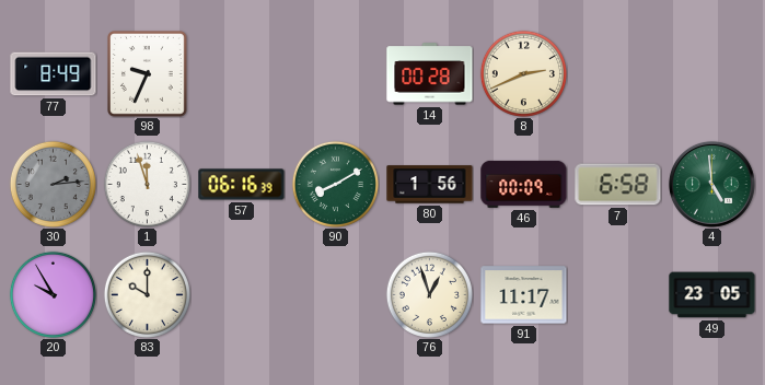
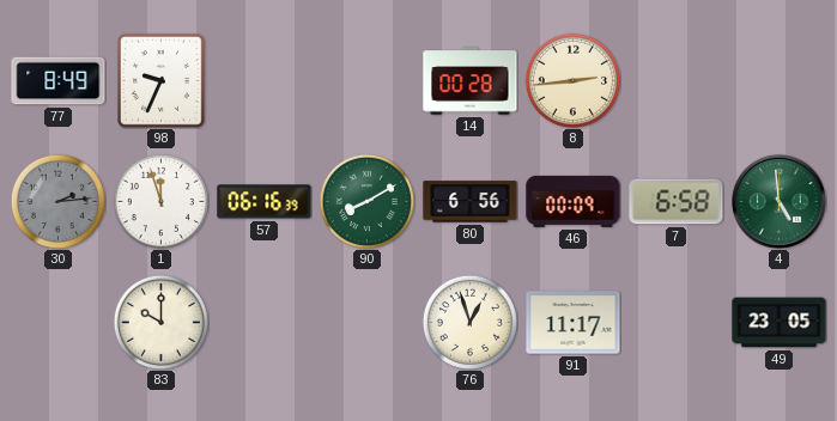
8: 2:41 -> 2:44 (572, 80)
80: 1:56 -> 6:56 (471, 202)
20: 9:55 -> none (53, 294)
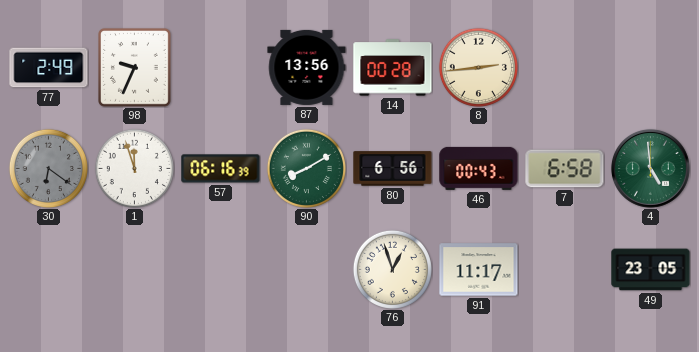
77: 8:49 -> 2:49 (49, 68)
87: none -> 13:56 (307, 67)
30: 2:14 -> 6:21 (48, 168)
46: 00:09 -> 00:43 (479, 168)
83: 10:00 -> none (160, 322)
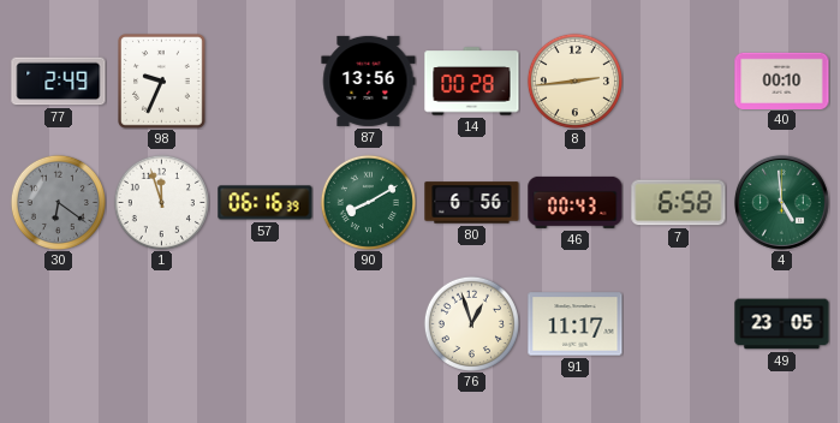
40: none -> 00:10 (782, 81)
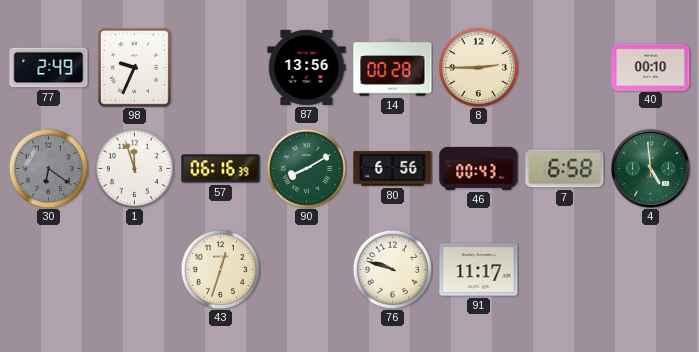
8: 2:44 -> 2:45 (478, 67)
43: none -> 12:33 (220, 269)
76: 12:57 -> 9:48 (392, 269)
49: 23:05 -> none (782, 324)
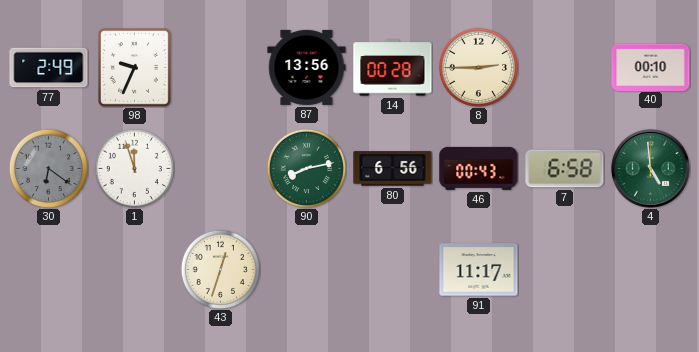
57: 06:16 -> none (221, 169)
90: 8:10 -> 8:13 (306, 168)
76: 9:48 -> none (392, 269)
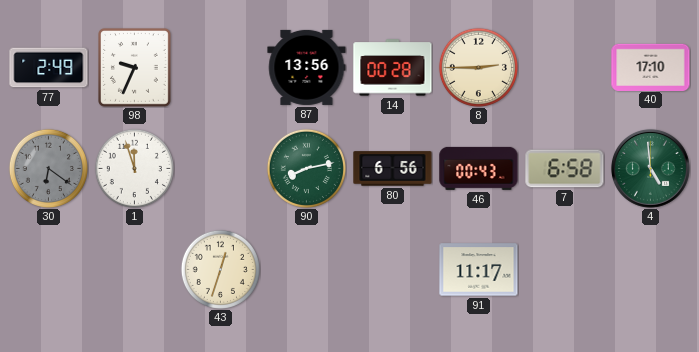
40: 00:10 -> 17:10 (651, 67)
